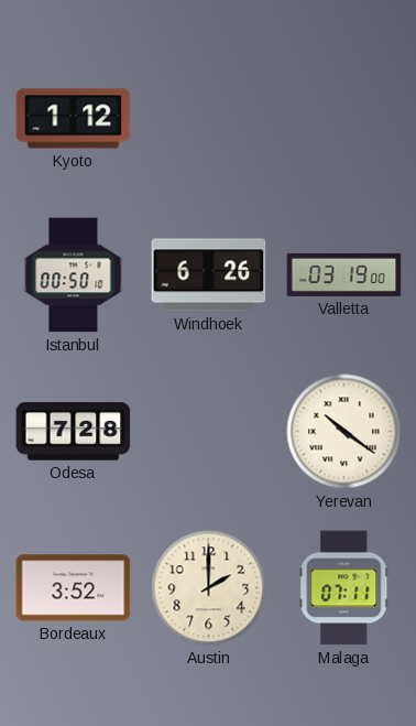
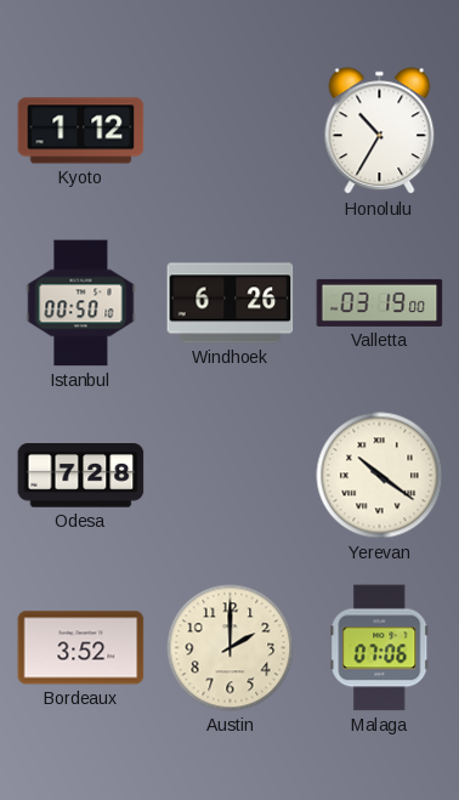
Honolulu: none -> 10:35 (380, 131)
Malaga: 07:11 -> 07:06 (380, 648)
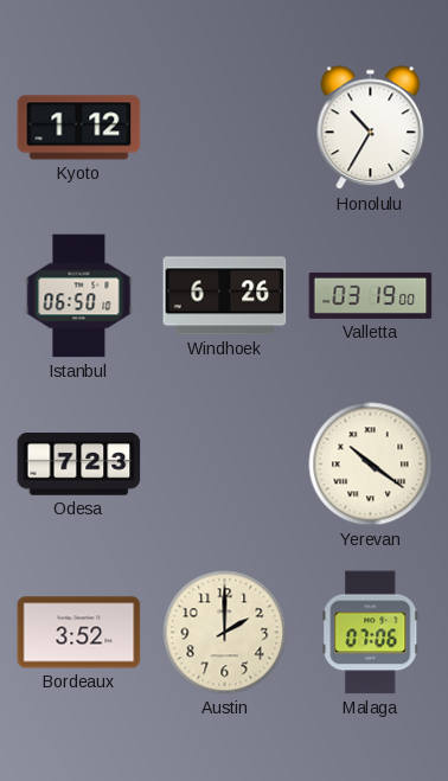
Istanbul: 00:50 -> 06:50 (79, 296)
Odesa: 7:28 -> 7:23 (79, 465)
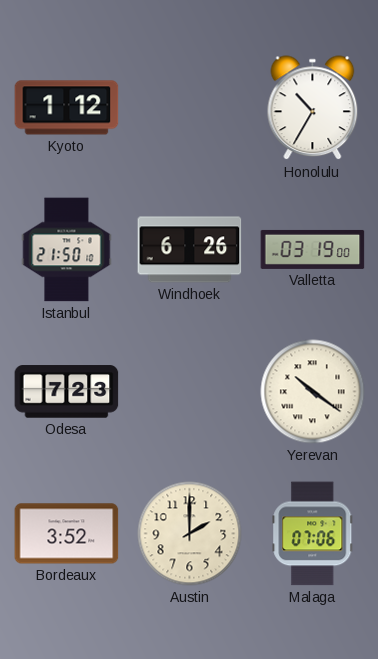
Istanbul: 06:50 -> 21:50 (67, 250)
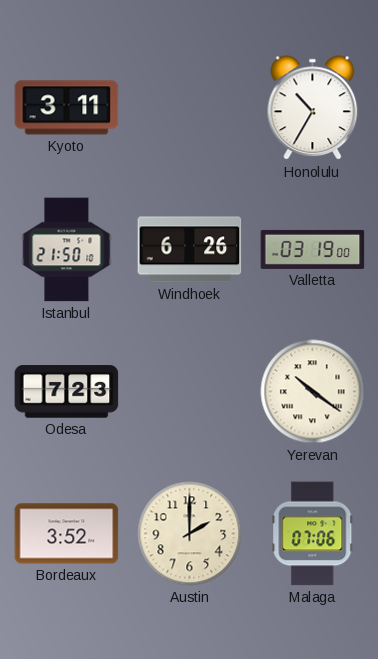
Kyoto: 1:12 -> 3:11 (67, 108)
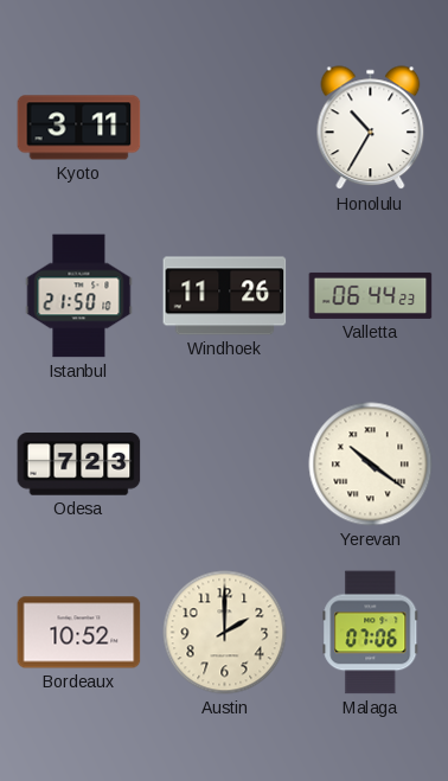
Windhoek: 6:26 -> 11:26 (225, 296)
Valletta: 03:19 -> 06:44 (371, 295)
Bordeaux: 3:52 -> 10:52 (79, 633)
